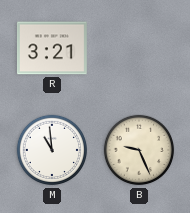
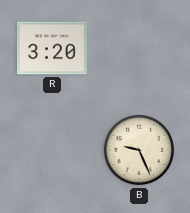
R: 3:21 -> 3:20 (52, 48)
M: 10:59 -> none (52, 150)
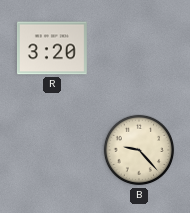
B: 9:26 -> 9:23 (139, 150)
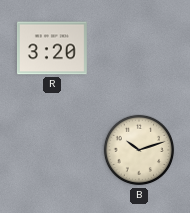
B: 9:23 -> 10:12 (139, 150)
